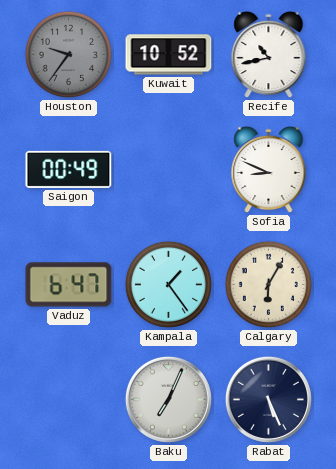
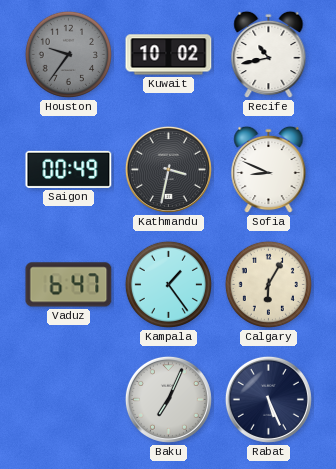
Kuwait: 10:52 -> 10:02 (169, 55)
Kathmandu: none -> 3:32 (168, 169)
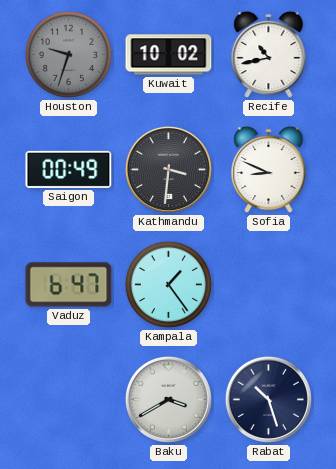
Houston: 9:36 -> 9:33 (68, 54)
Kathmandu: 3:32 -> 3:31 (168, 169)
Calgary: 6:05 -> none (268, 284)
Baku: 7:04 -> 3:40 (168, 399)
Rabat: 5:26 -> 10:27 (268, 399)
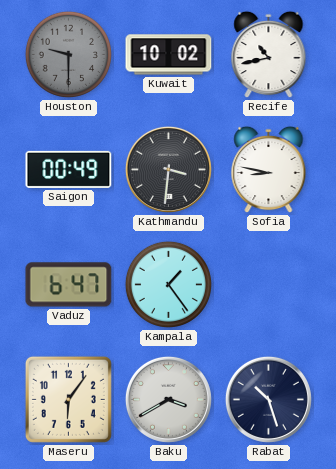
Houston: 9:33 -> 9:30 (68, 54)
Sofia: 8:49 -> 8:47 (269, 170)
Maseru: none -> 6:06 (68, 399)
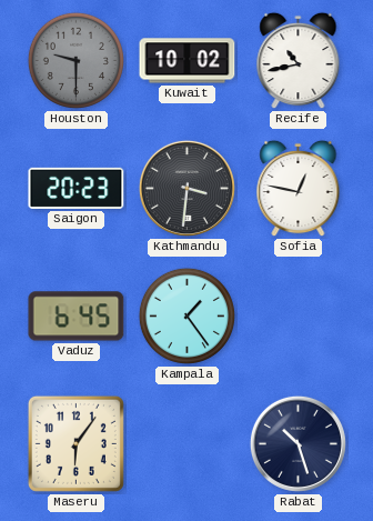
Saigon: 00:49 -> 20:23 (77, 188)
Sofia: 8:47 -> 12:47 (299, 189)
Vaduz: 6:47 -> 6:45 (77, 317)
Baku: 3:40 -> none (168, 399)
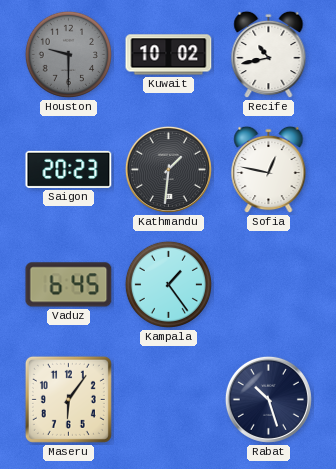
Kathmandu: 3:31 -> 1:31 (168, 169)
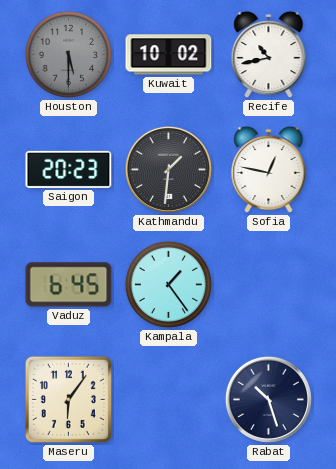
Houston: 9:30 -> 5:30 (68, 54)
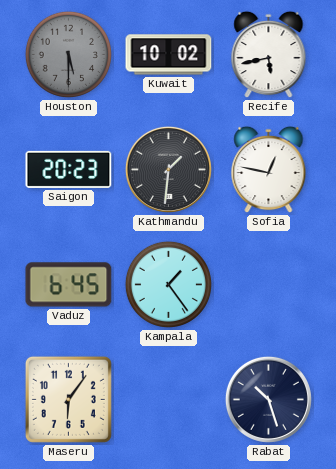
Recife: 10:43 -> 5:43 (269, 55)
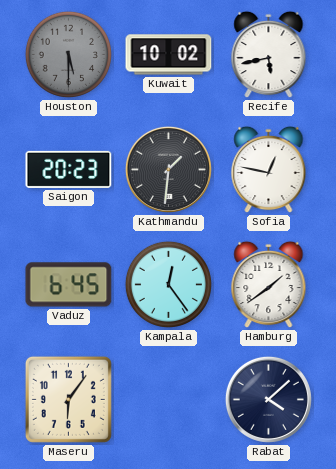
Kampala: 1:24 -> 12:24 (168, 284)
Hamburg: none -> 1:39 (269, 285)
Rabat: 10:27 -> 4:08 (268, 399)
